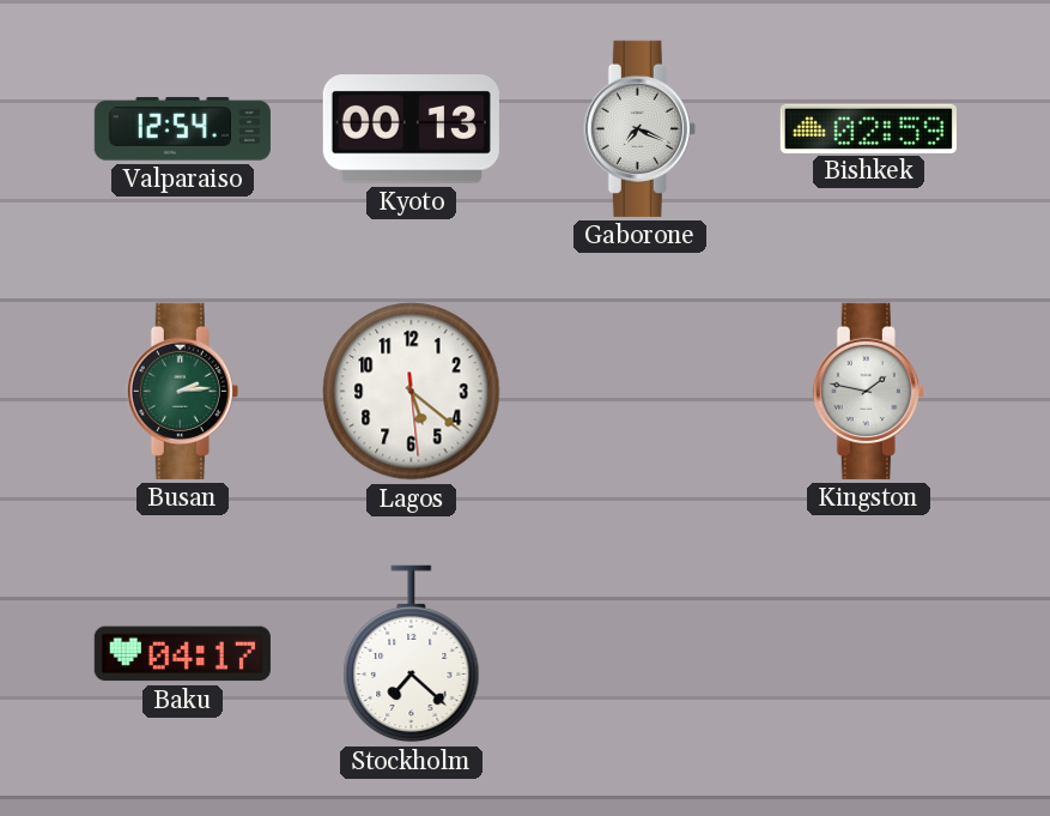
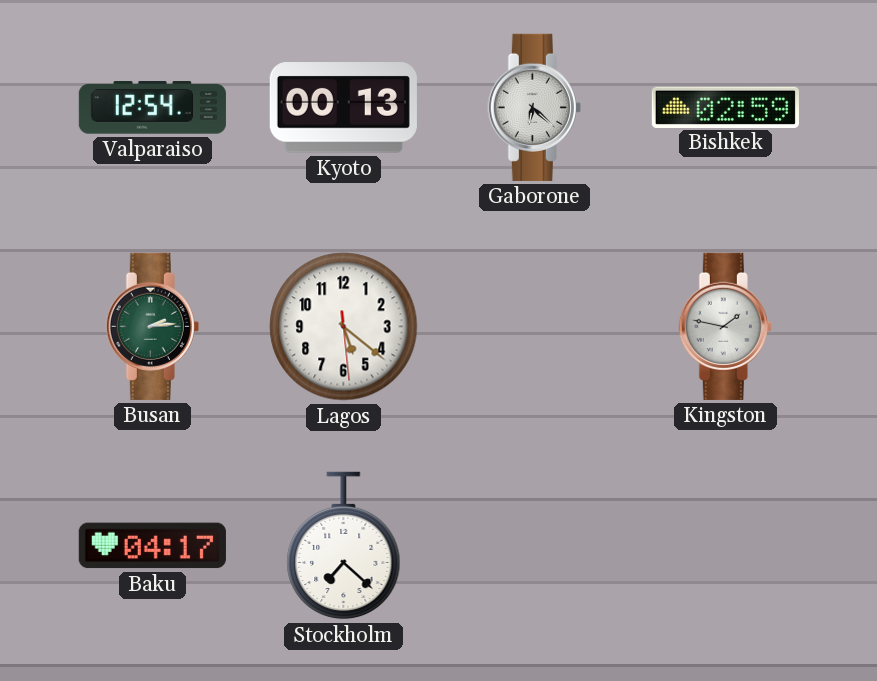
Gaborone: 7:19 -> 6:22 (534, 107)
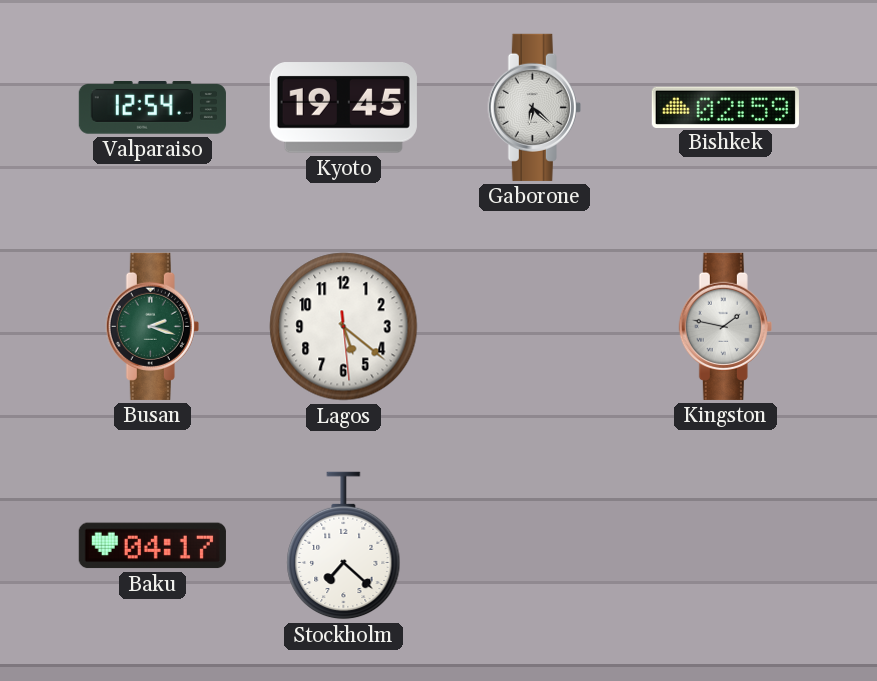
Kyoto: 00:13 -> 19:45 (343, 108)
Busan: 2:14 -> 2:18 (152, 326)
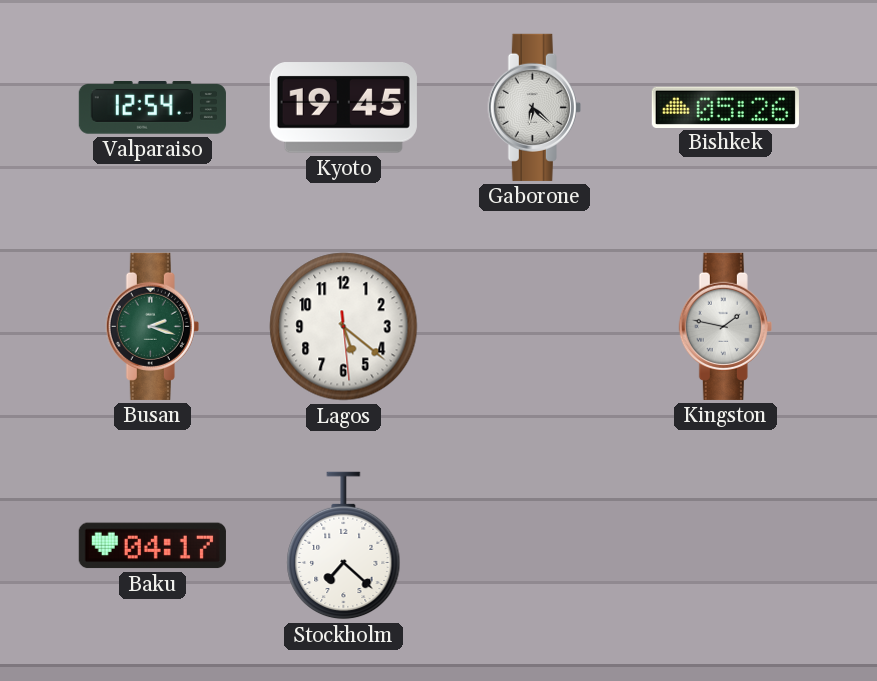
Bishkek: 02:59 -> 05:26 (725, 107)
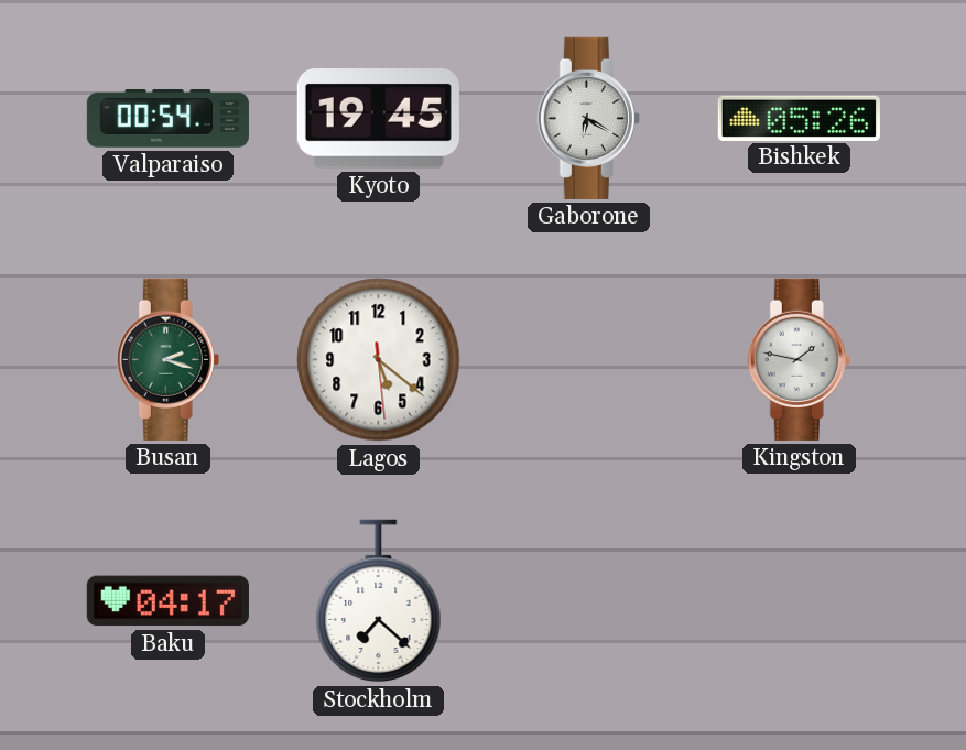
Valparaiso: 12:54 -> 00:54 (167, 119)
Gaborone: 6:22 -> 6:20 (588, 118)
